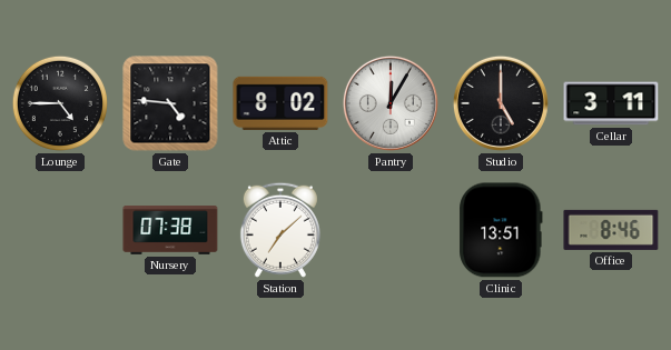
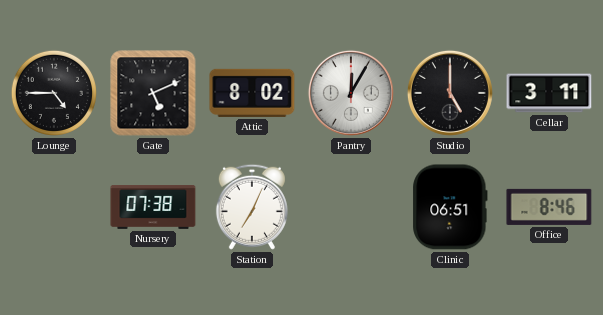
Gate: 4:46 -> 5:11 (153, 93)
Station: 7:08 -> 7:04 (252, 207)
Clinic: 13:51 -> 06:51 (450, 207)
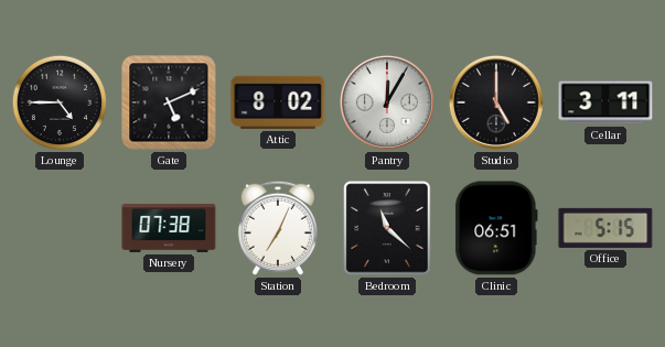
Bedroom: none -> 11:22 (387, 228)
Office: 8:46 -> 5:15 (605, 228)
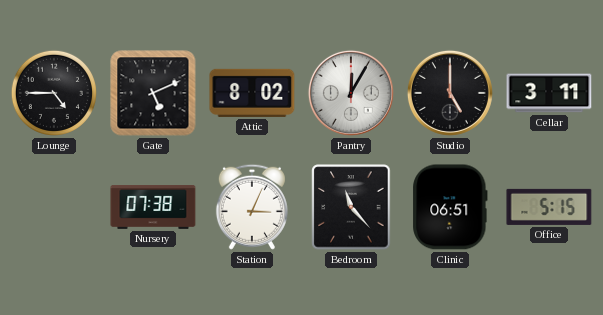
Station: 7:04 -> 3:04 (252, 207)
Bedroom: 11:22 -> 11:23 (351, 207)
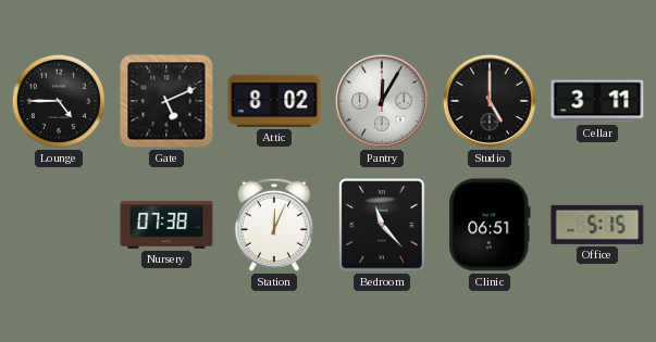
Station: 3:04 -> 12:04 (274, 225)
